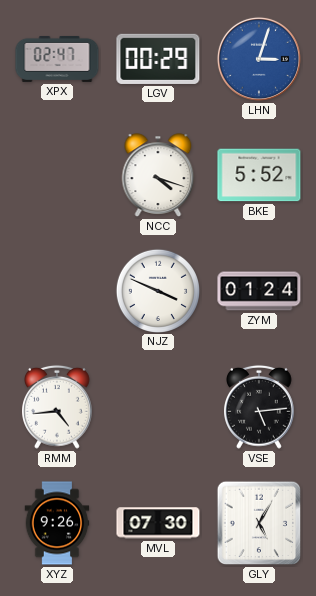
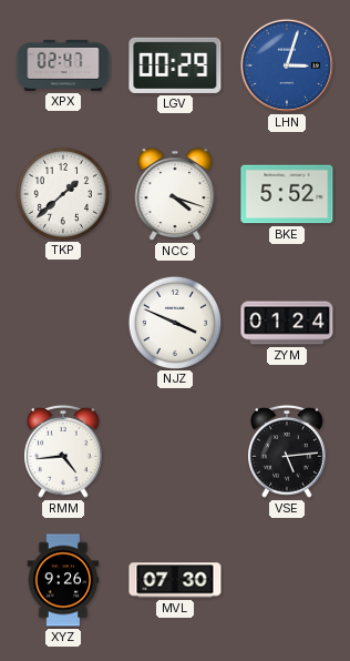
TKP: none -> 1:38 (62, 193)
GLY: 5:05 -> none (259, 523)
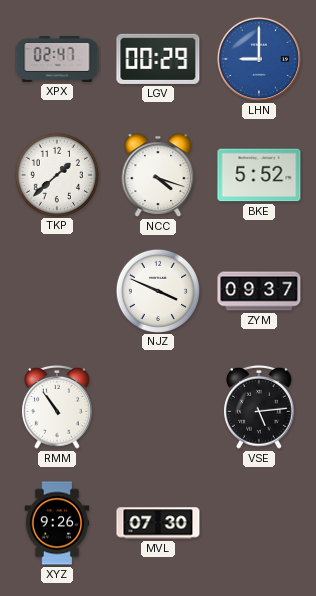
LHN: 3:03 -> 9:00 (259, 59)
ZYM: 01:24 -> 09:37 (259, 291)
RMM: 4:44 -> 10:54 (58, 407)
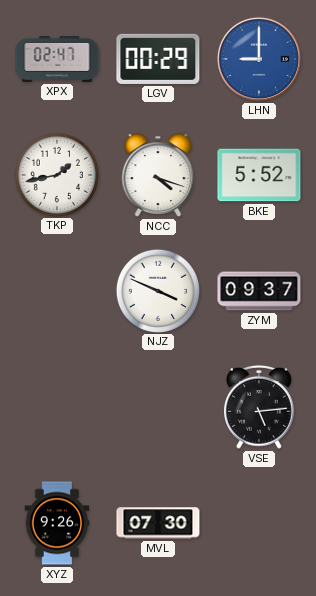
TKP: 1:38 -> 1:43 (56, 174)
RMM: 10:54 -> none (58, 407)
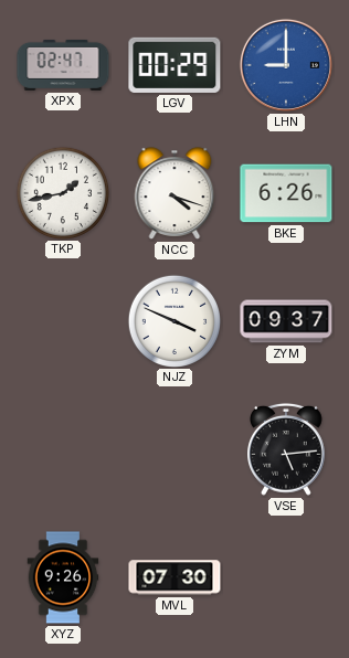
BKE: 5:52 -> 6:26 (286, 193)
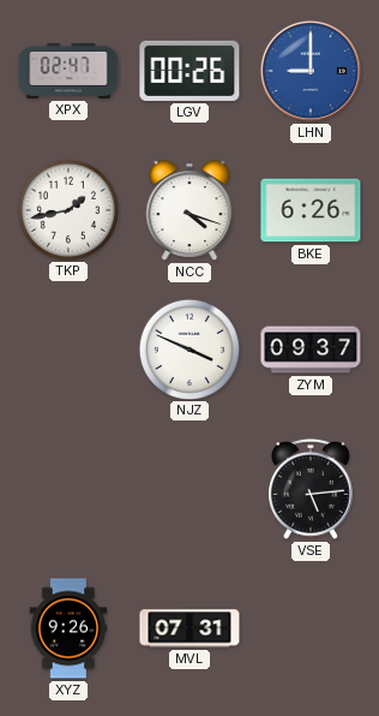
LGV: 00:29 -> 00:26 (189, 71)
MVL: 07:30 -> 07:31 (189, 628)
